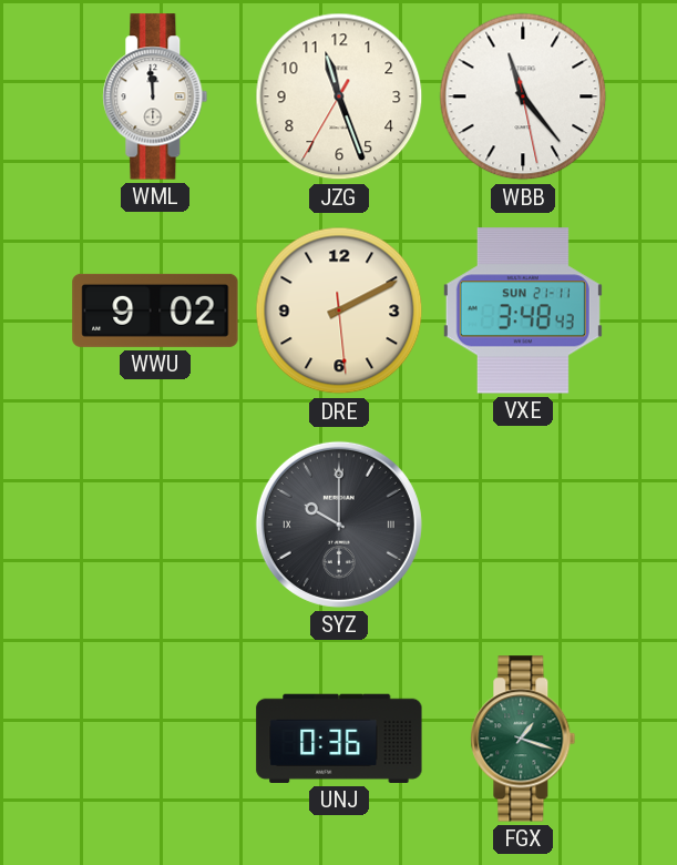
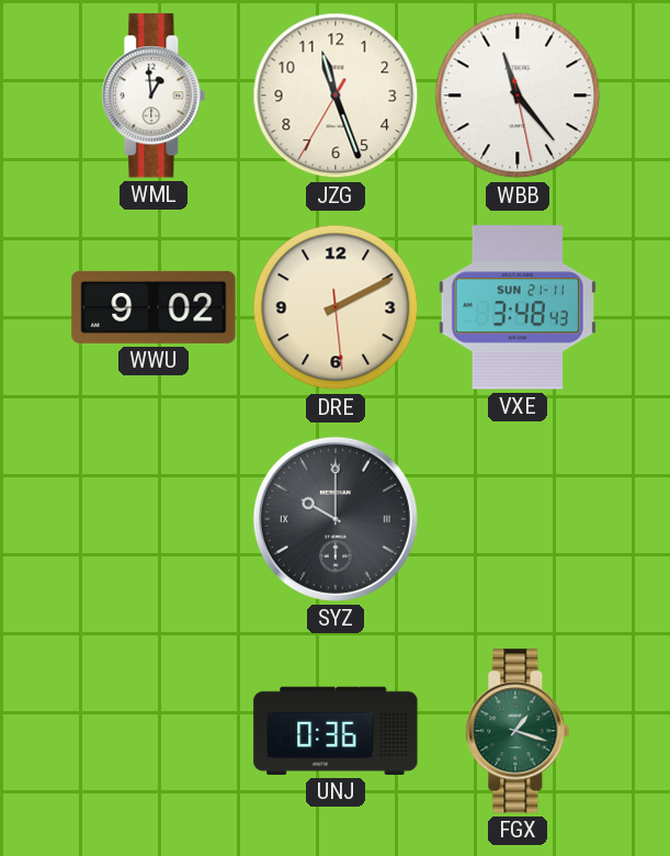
WML: 11:59 -> 12:59 (154, 95)
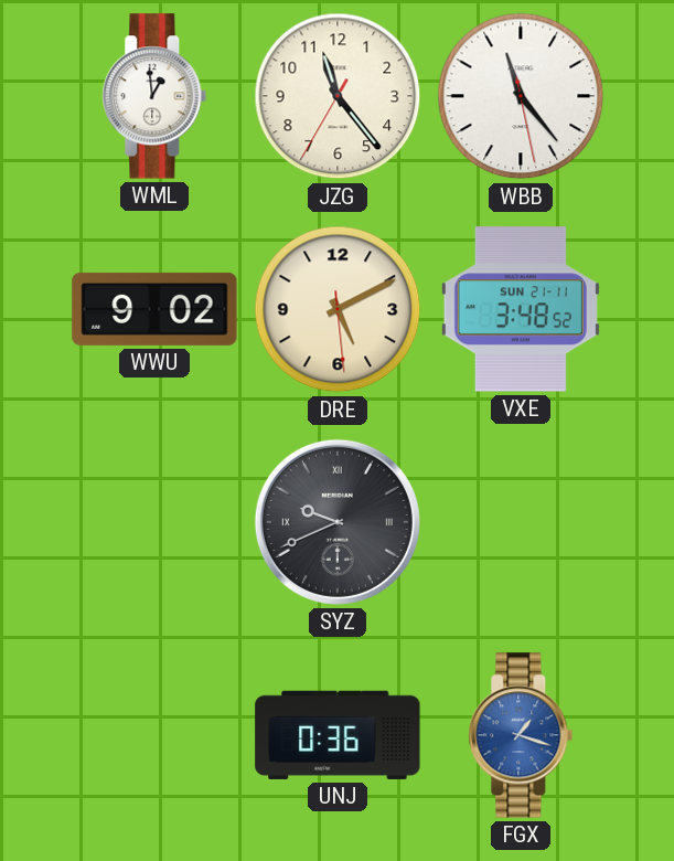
JZG: 11:26 -> 11:23 (338, 96)
DRE: 2:10 -> 5:10 (338, 309)
VXE: 3:48:43 -> 3:48:52 (521, 309)
SYZ: 10:00 -> 9:41 (338, 522)
FGX dial: green -> blue (521, 735)
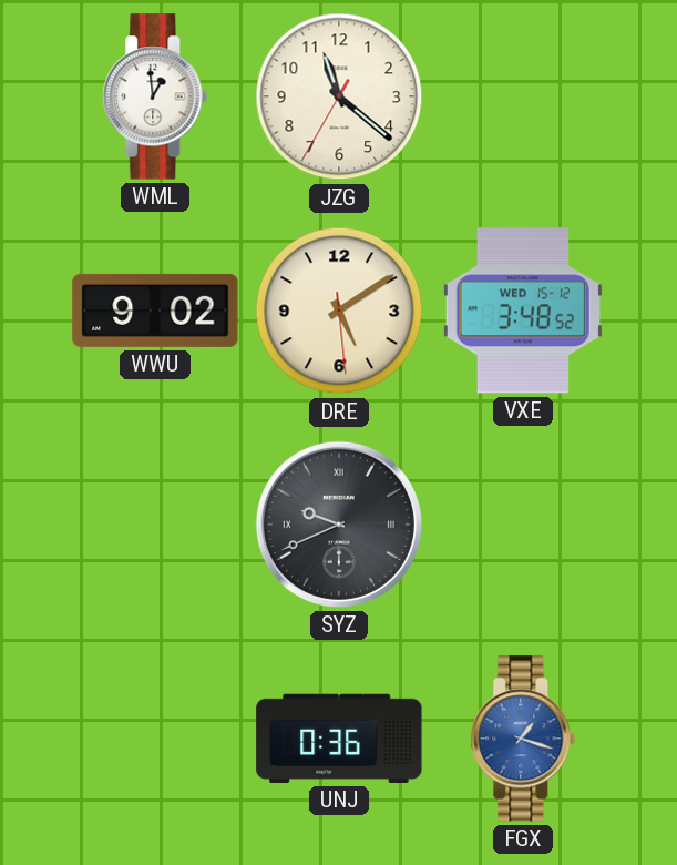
JZG: 11:23 -> 11:21 (339, 96)
WBB: 11:23 -> none (521, 96)
DRE: 5:10 -> 5:09 (339, 311)
VXE date: SUN 21-11 -> WED 15-12 (523, 311)
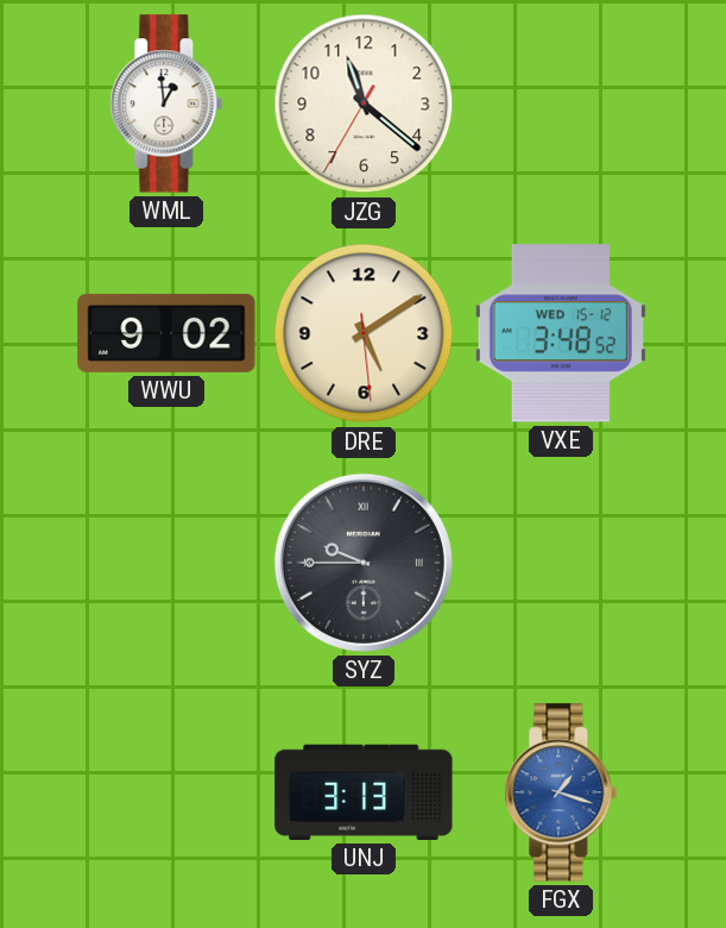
SYZ: 9:41 -> 9:45 (364, 563)
UNJ: 0:36 -> 3:13 (364, 792)
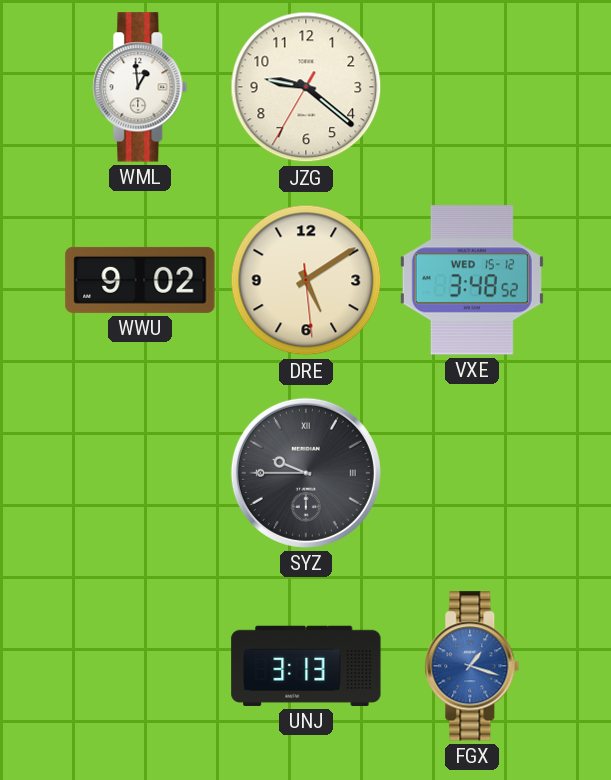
JZG: 11:21 -> 9:21 (306, 87)
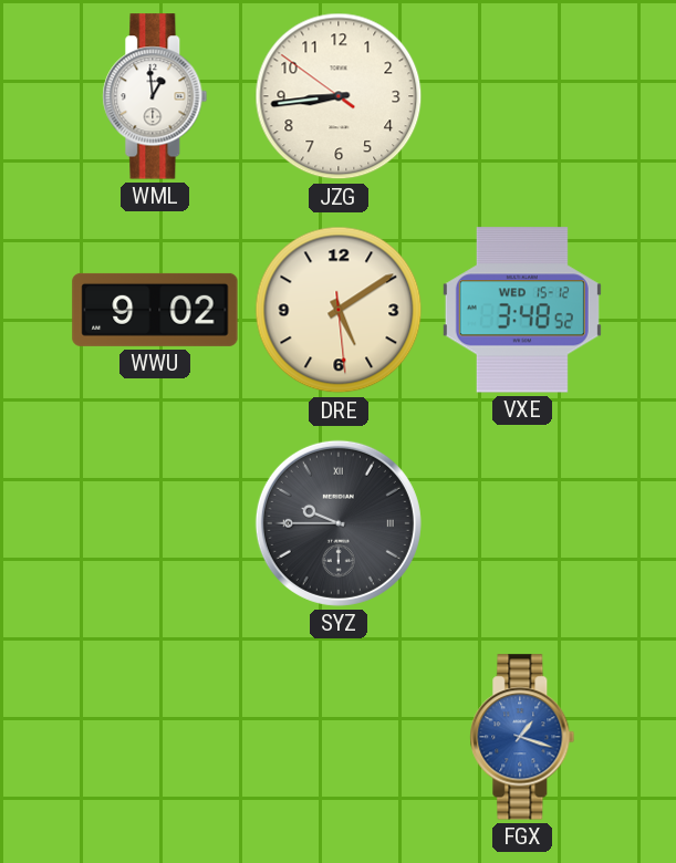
JZG: 9:21 -> 8:43 (339, 96)
UNJ: 3:13 -> none (306, 666)
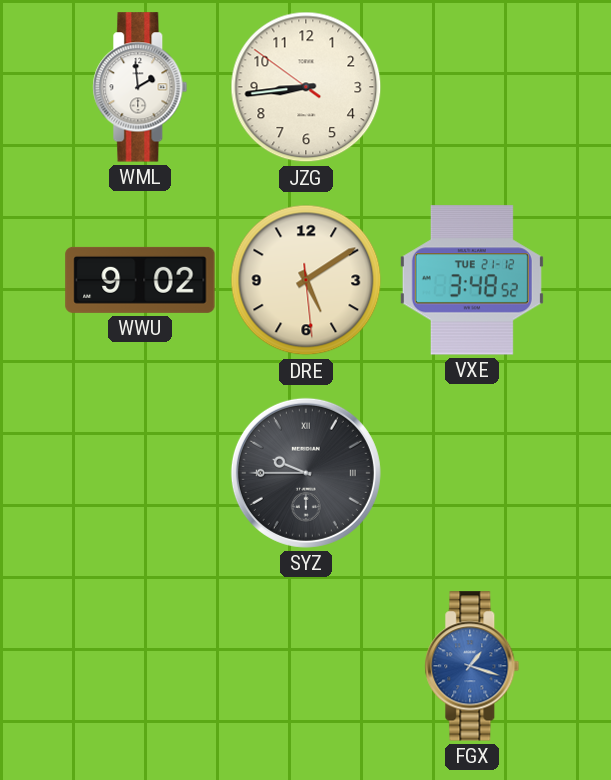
WML: 12:59 -> 1:59 (140, 87)
VXE date: WED 15-12 -> TUE 21-12 (472, 280)
